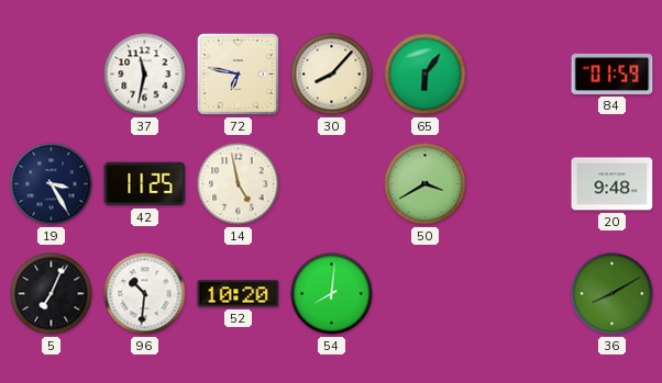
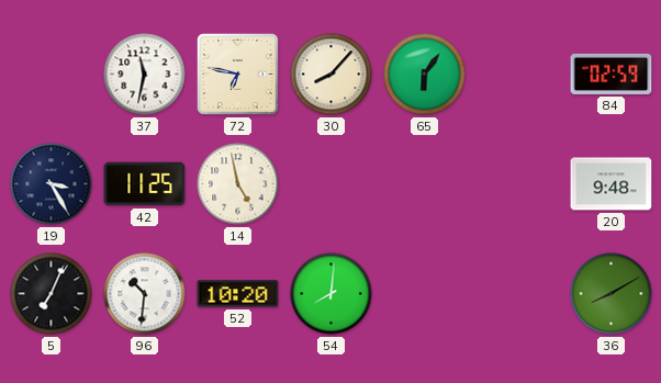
84: 01:59 -> 02:59 (612, 74)
50: 3:40 -> none (426, 184)
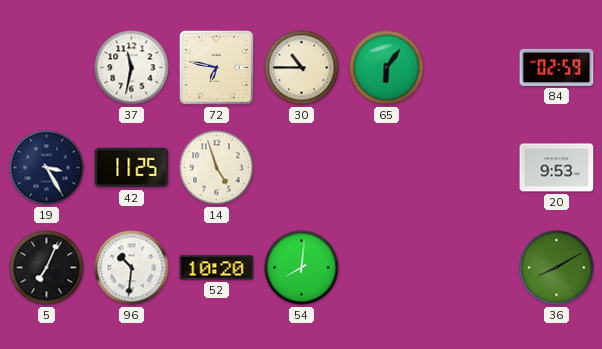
30: 8:07 -> 10:45 (302, 68)
14: 4:58 -> 4:57 (217, 168)
20: 9:48 -> 9:53 (557, 168)
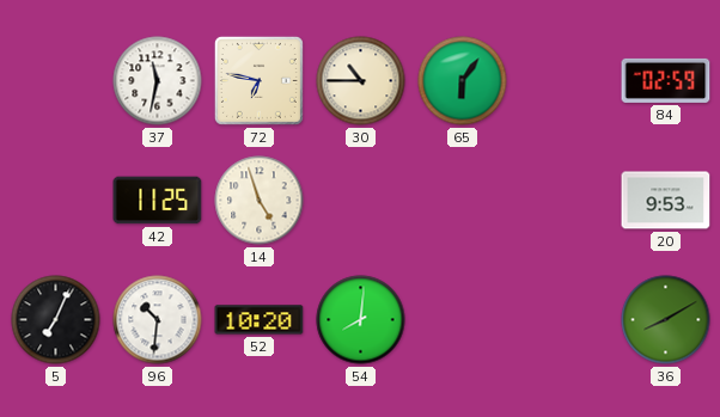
19: 3:25 -> none (47, 168)
